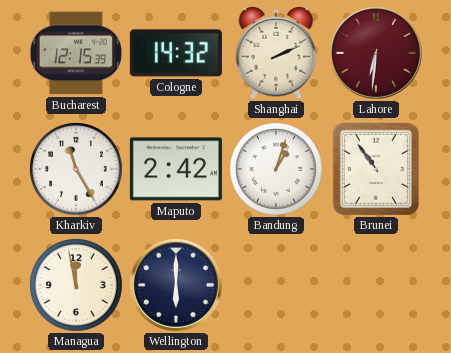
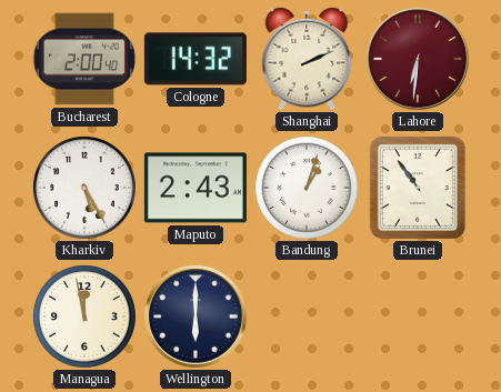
Bucharest: 12:15 -> 2:00 (84, 59)
Kharkiv: 11:25 -> 5:25 (84, 188)
Maputo: 2:42 -> 2:43 (196, 188)
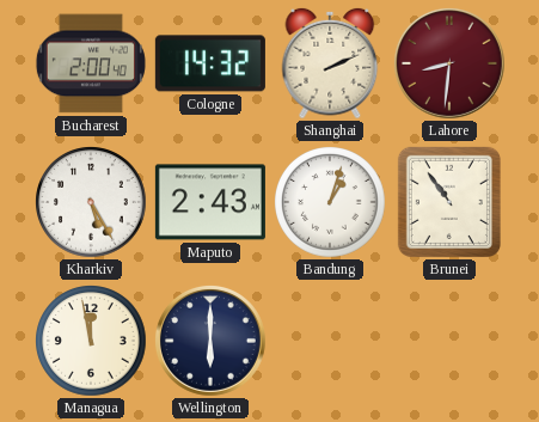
Lahore: 6:31 -> 8:31 (449, 63)
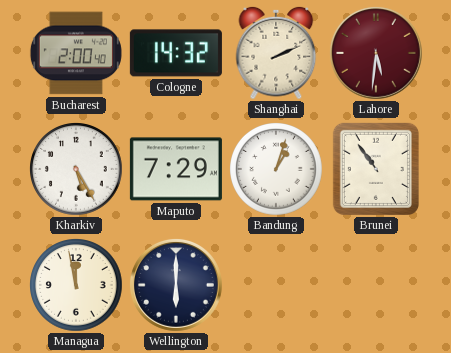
Lahore: 8:31 -> 5:31 (376, 53)
Maputo: 2:43 -> 7:29 (176, 169)
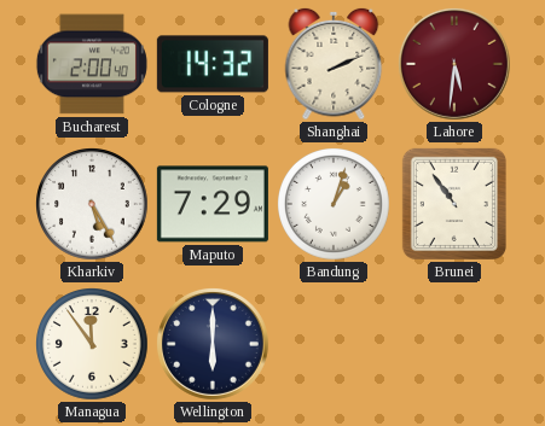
Managua: 11:58 -> 11:54 (92, 344)
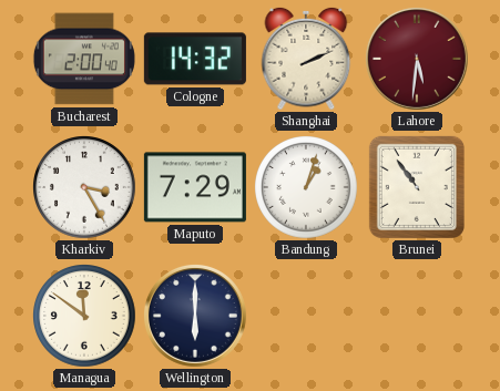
Kharkiv: 5:25 -> 3:25 (84, 187)
Managua: 11:54 -> 11:51 (84, 316)
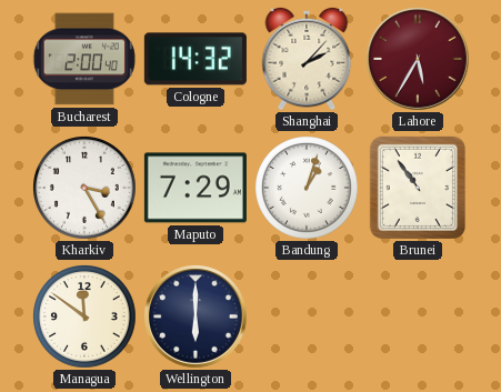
Shanghai: 2:11 -> 2:07 (307, 59)
Lahore: 5:31 -> 5:35 (418, 59)
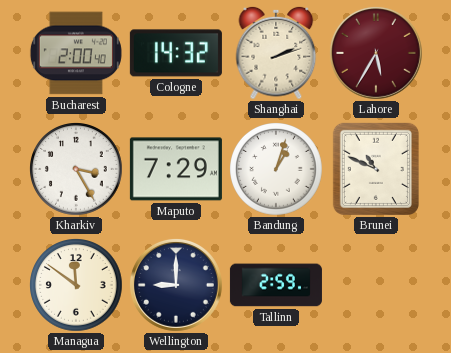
Shanghai: 2:07 -> 2:12 (276, 53)
Brunei: 10:54 -> 10:49 (376, 169)
Wellington: 6:00 -> 9:00 (176, 285)
Tallinn: none -> 2:59 (276, 285)
